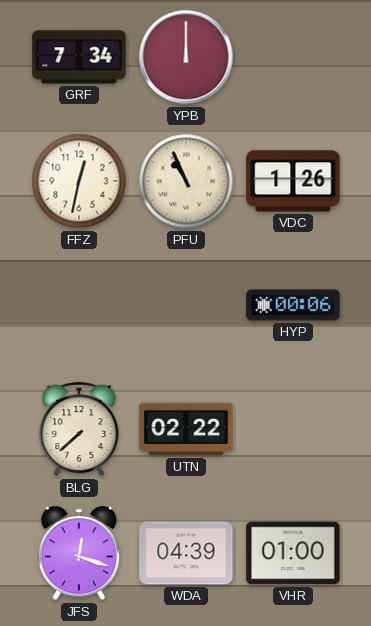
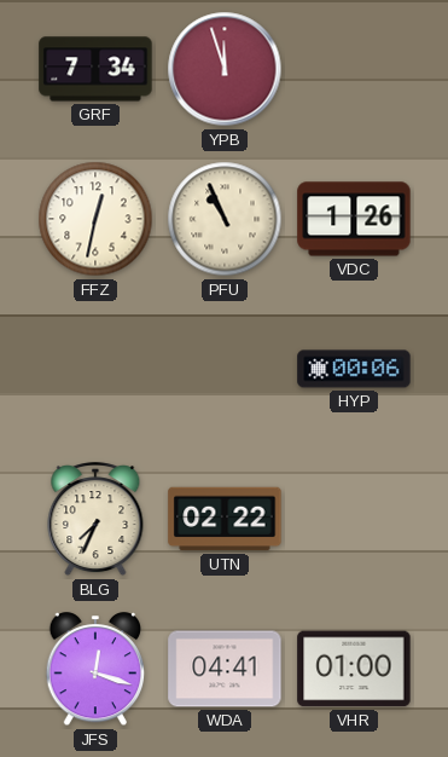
YPB: 12:00 -> 11:57 (225, 69)
BLG: 7:38 -> 7:34 (95, 520)
WDA: 04:39 -> 04:41 (225, 669)
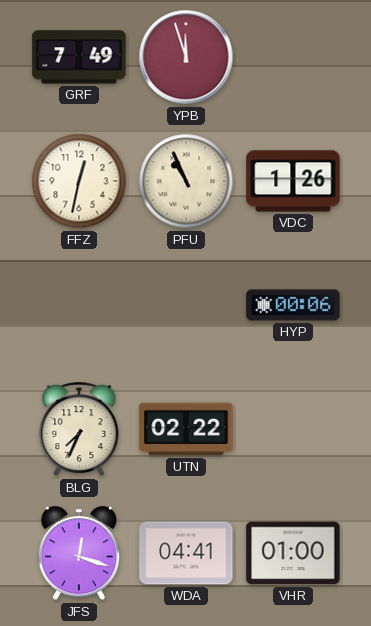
GRF: 7:34 -> 7:49 (79, 57)
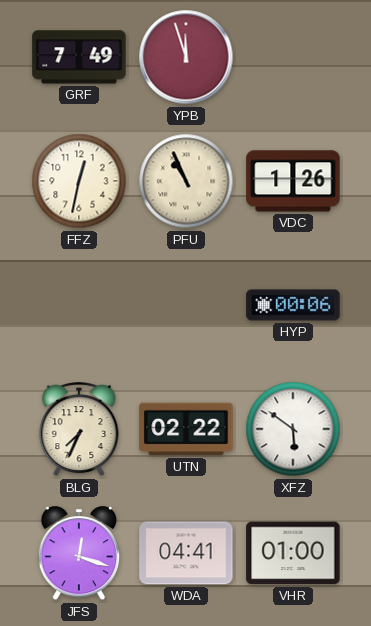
XFZ: none -> 5:51 (293, 429)
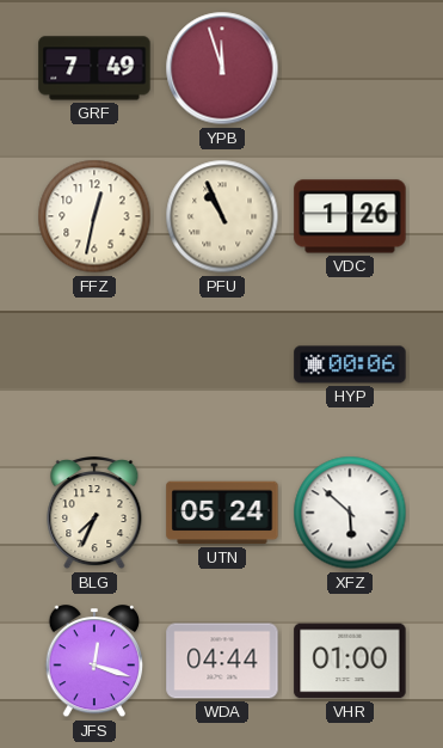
UTN: 02:22 -> 05:24 (222, 513)
XFZ: 5:51 -> 5:52 (350, 513)
WDA: 04:41 -> 04:44 (222, 661)
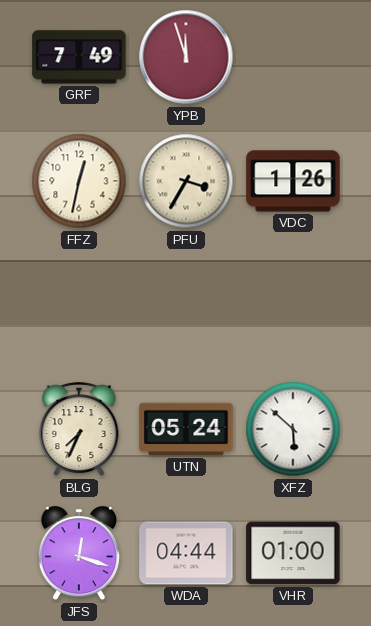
PFU: 10:56 -> 3:35 (186, 181)
HYP: 00:06 -> none (350, 364)
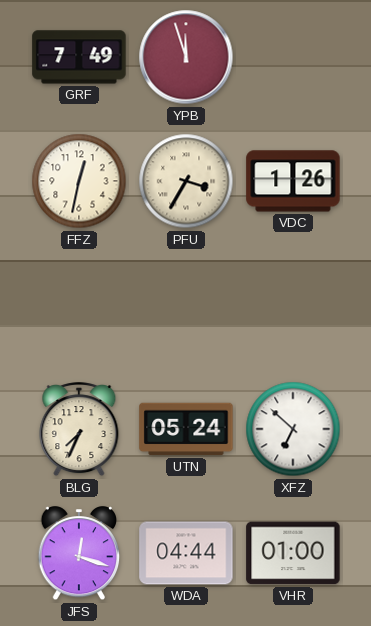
XFZ: 5:52 -> 6:52 (293, 429)
